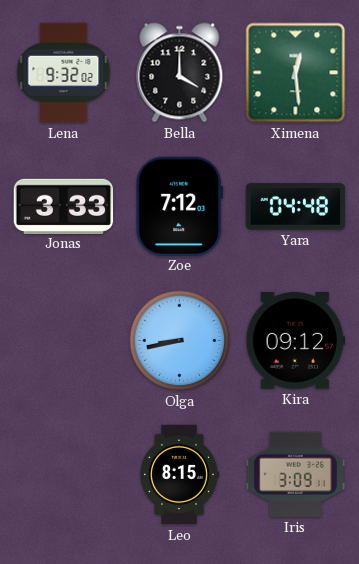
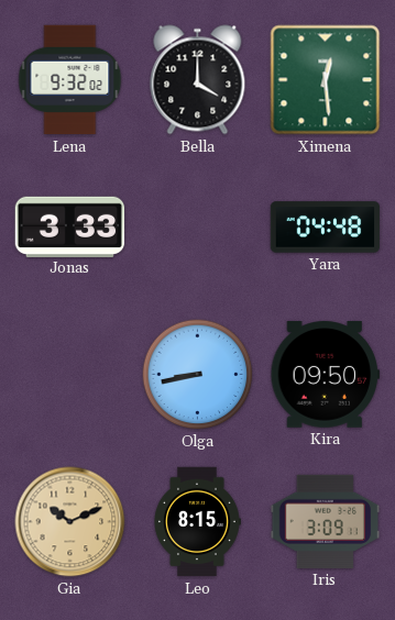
Zoe: 7:12 -> none (180, 206)
Kira: 09:12 -> 09:50 (326, 375)
Gia: none -> 10:11 (70, 522)
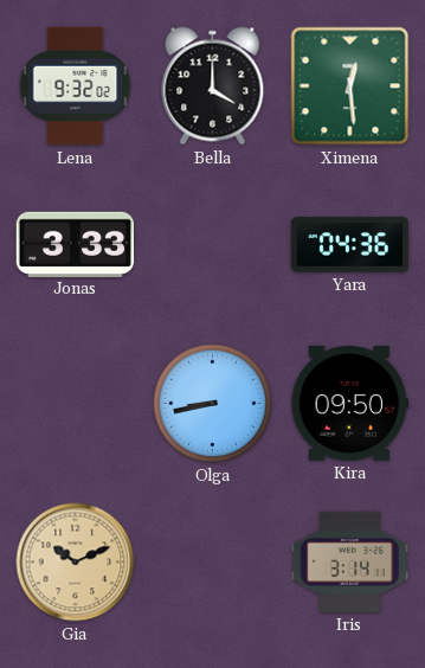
Yara: 04:48 -> 04:36 (350, 245)
Leo: 8:15 -> none (197, 522)
Iris: 3:09 -> 3:14 (350, 561)
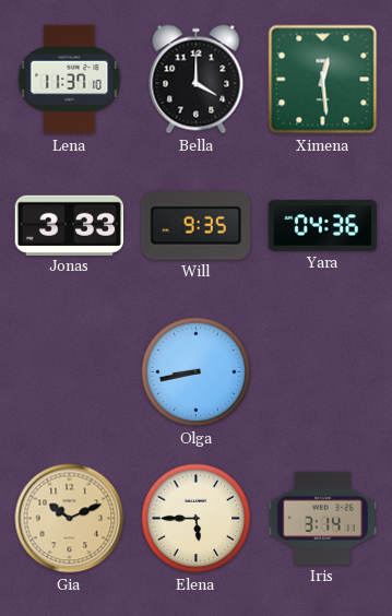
Lena: 9:32 -> 11:37 (70, 80)
Will: none -> 9:35 (195, 226)
Kira: 09:50 -> none (350, 404)
Elena: none -> 5:45 (197, 519)
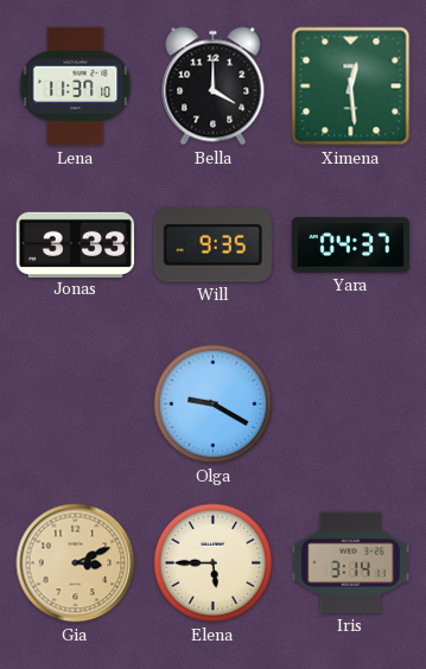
Yara: 04:36 -> 04:37 (351, 246)
Olga: 8:43 -> 9:20 (214, 404)
Gia: 10:11 -> 3:11 (76, 563)
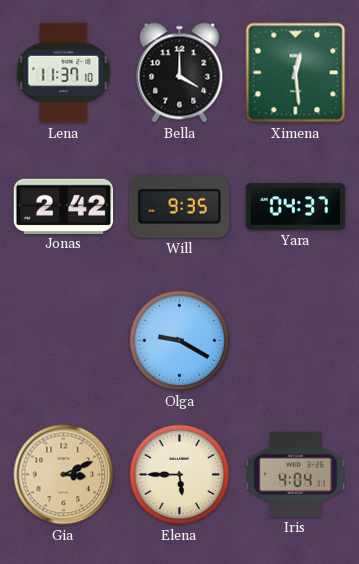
Jonas: 3:33 -> 2:42 (64, 206)
Iris: 3:14 -> 4:04 (296, 474)
